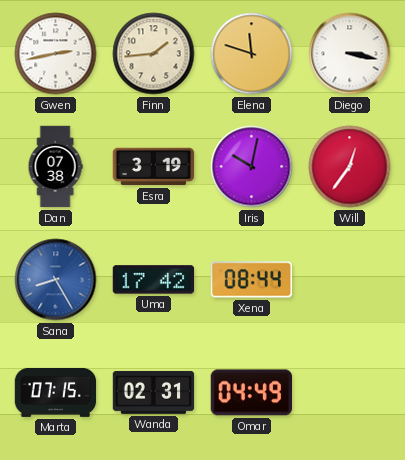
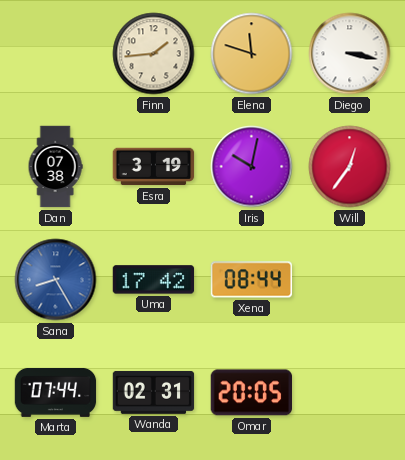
Gwen: 2:43 -> none (56, 54)
Marta: 07:15 -> 07:44 (56, 392)
Omar: 04:49 -> 20:05 (251, 393)
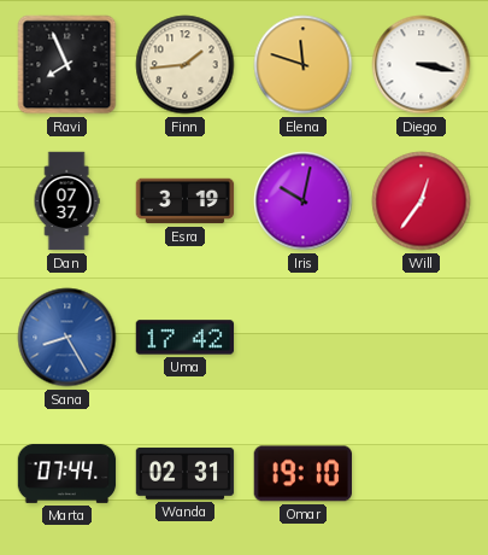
Ravi: none -> 7:56 (67, 65)
Dan: 07:38 -> 07:37 (66, 201)
Xena: 08:44 -> none (252, 280)
Omar: 20:05 -> 19:10 (302, 474)
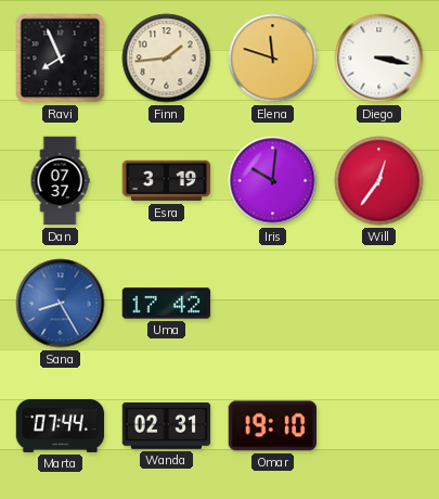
Iris: 10:02 -> 10:01 (273, 181)
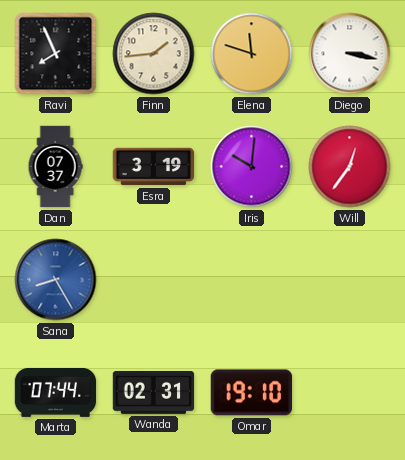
Uma: 17:42 -> none (167, 304)
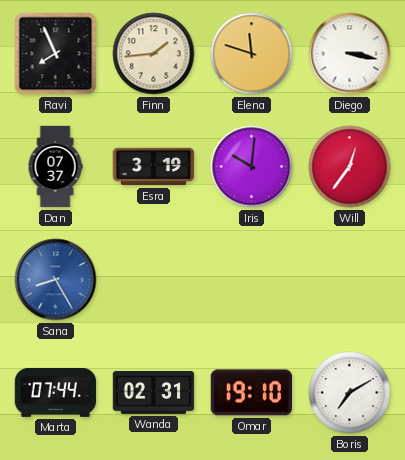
Boris: none -> 7:10 (350, 393)
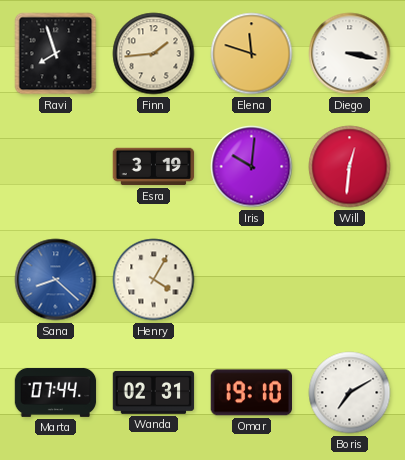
Ravi: 7:56 -> 7:57 (56, 54)
Dan: 07:37 -> none (55, 167)
Will: 12:36 -> 12:31 (350, 167)
Sana: 8:25 -> 8:22 (56, 280)
Henry: none -> 4:05 (154, 280)
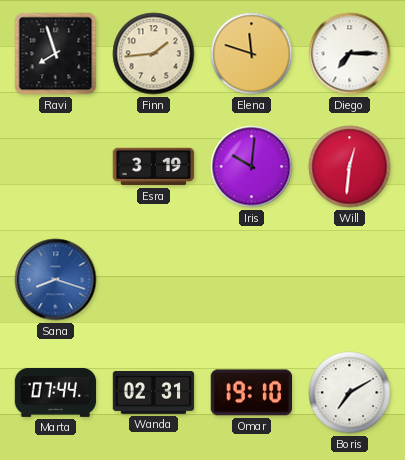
Diego: 3:17 -> 7:15 (350, 54)
Sana: 8:22 -> 8:18 (56, 280)
Henry: 4:05 -> none (154, 280)
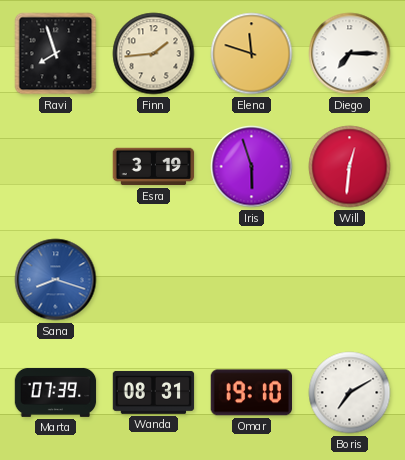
Iris: 10:01 -> 5:57 (252, 167)
Marta: 07:44 -> 07:39 (56, 392)
Wanda: 02:31 -> 08:31 (154, 392)
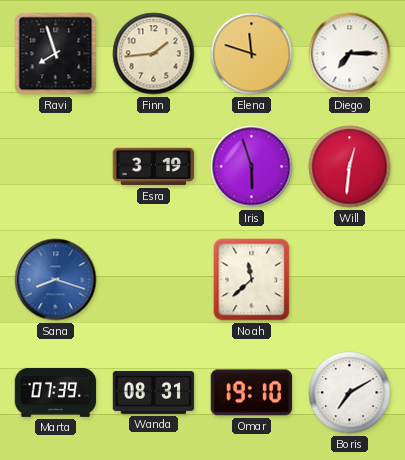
Noah: none -> 11:38 (252, 280)
